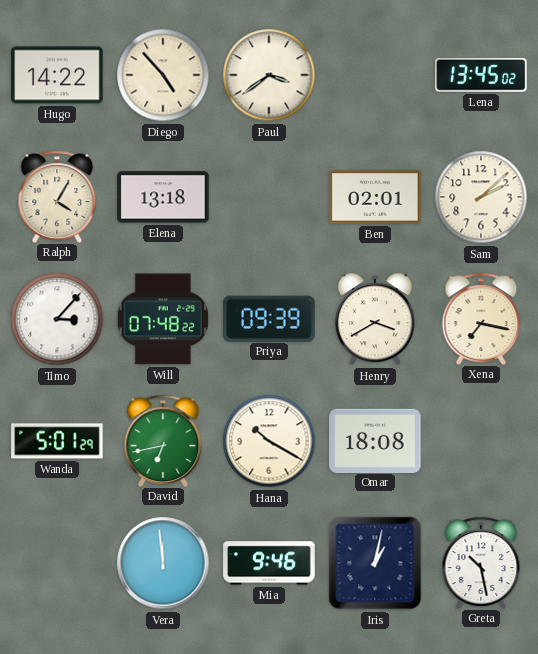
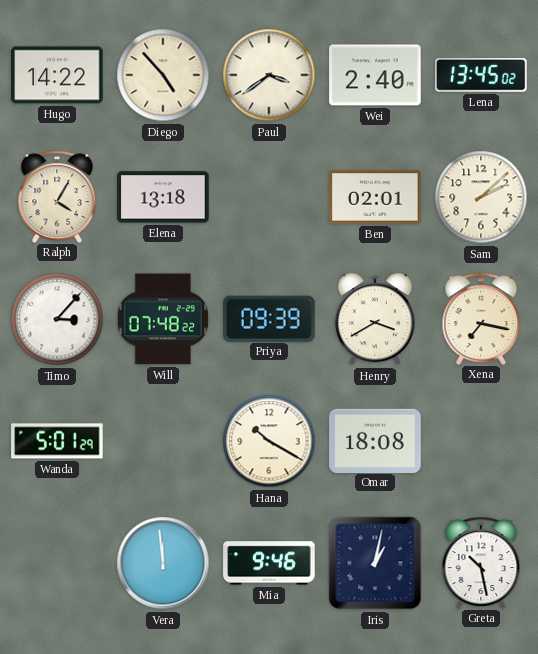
Wei: none -> 2:40 (375, 75)
David: 6:43 -> none (163, 440)
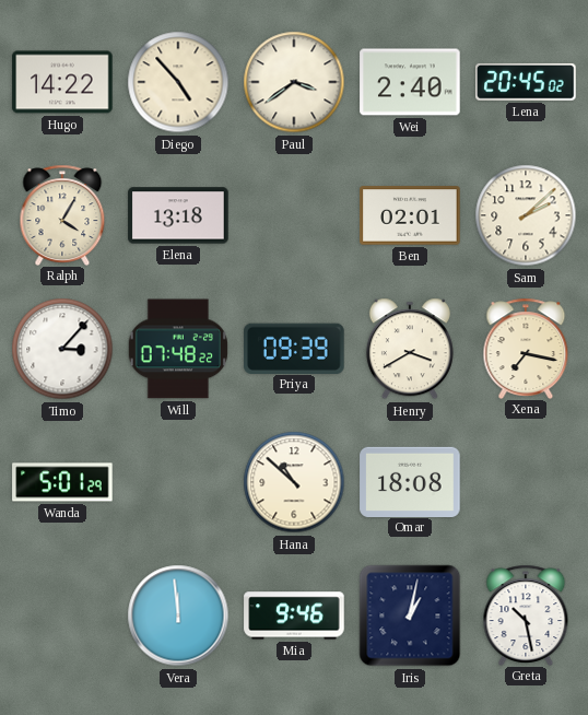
Lena: 13:45 -> 20:45 (527, 82)
Hana: 10:20 -> 10:52 (294, 482)
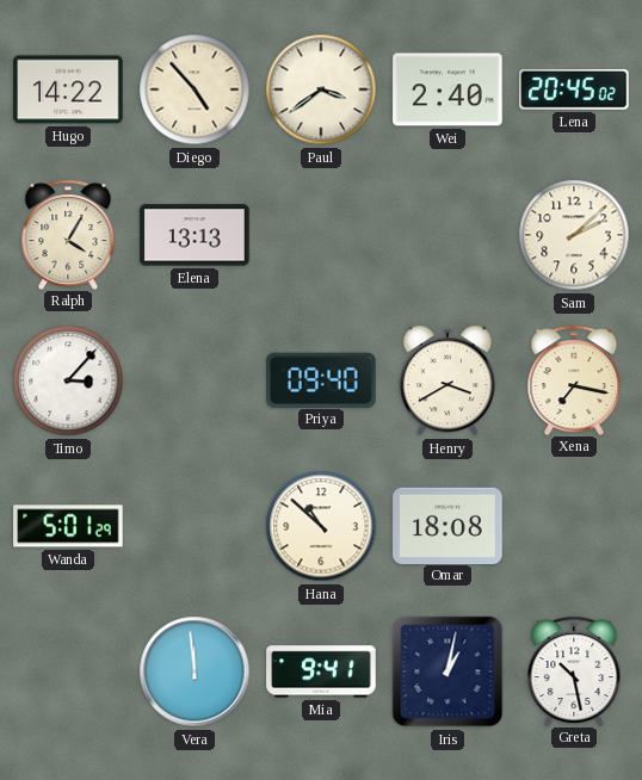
Elena: 13:18 -> 13:13 (195, 235)
Ben: 02:01 -> none (410, 215)
Will: 07:48 -> none (178, 349)
Priya: 09:39 -> 09:40 (322, 379)
Mia: 9:46 -> 9:41 (321, 671)
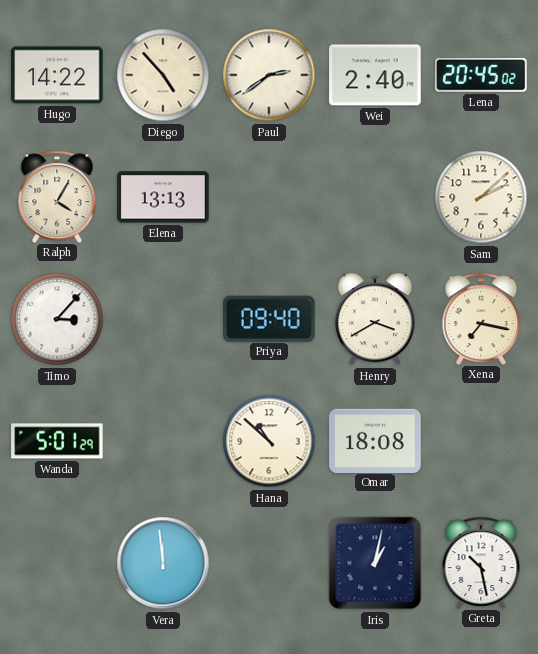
Paul: 3:39 -> 2:39 (269, 75)
Mia: 9:41 -> none (321, 671)
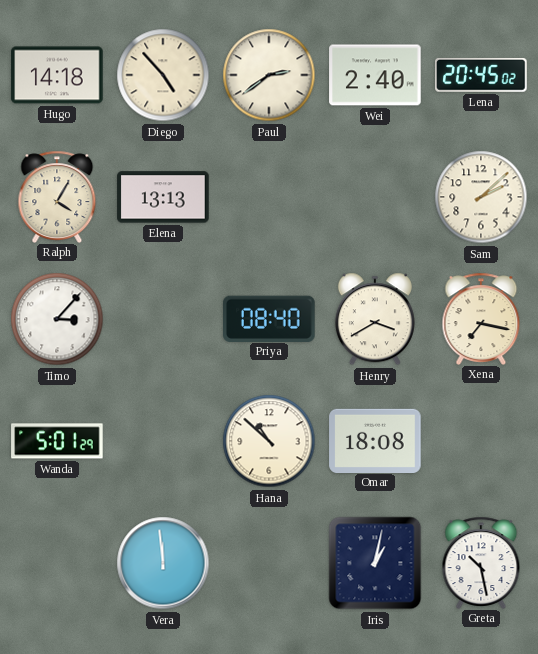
Hugo: 14:22 -> 14:18 (57, 75)
Priya: 09:40 -> 08:40 (270, 318)
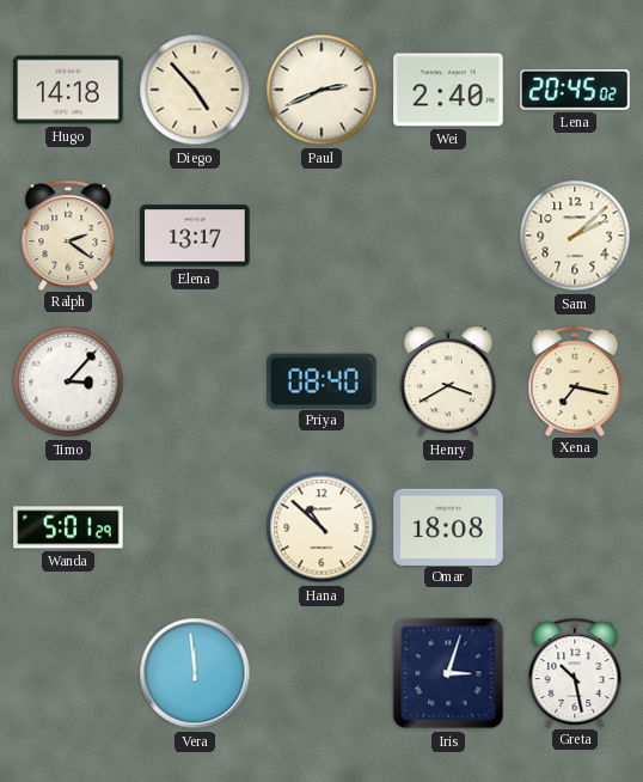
Paul: 2:39 -> 2:41 (321, 90)
Ralph: 4:05 -> 2:21 (68, 234)
Elena: 13:13 -> 13:17 (195, 236)
Iris: 1:02 -> 3:03 (448, 673)
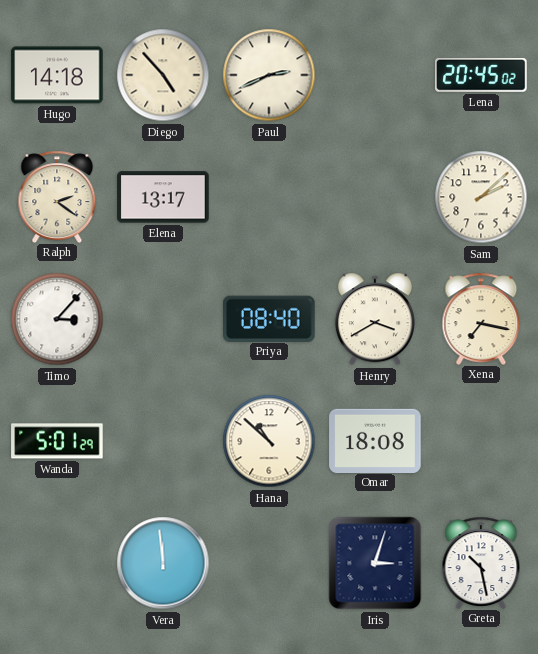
Wei: 2:40 -> none (448, 90)
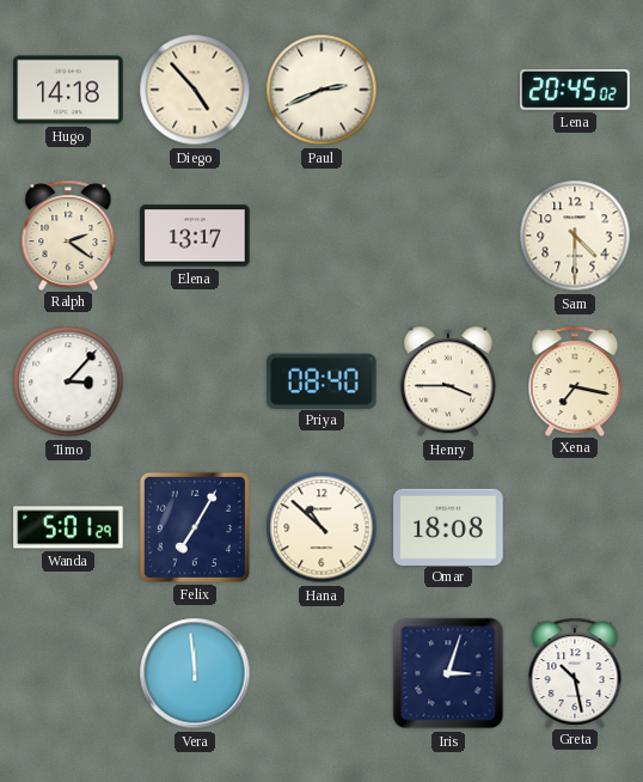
Sam: 2:08 -> 4:30 (575, 236)
Henry: 3:40 -> 3:45 (448, 381)
Felix: none -> 7:05 (195, 527)
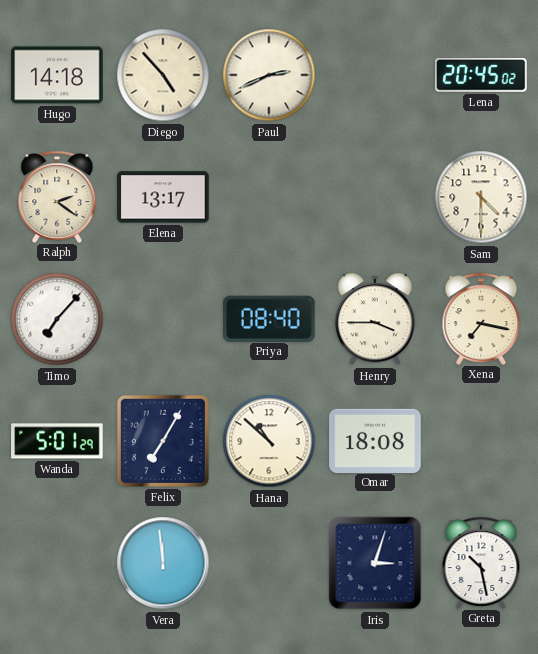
Timo: 3:07 -> 7:07 (57, 319)
